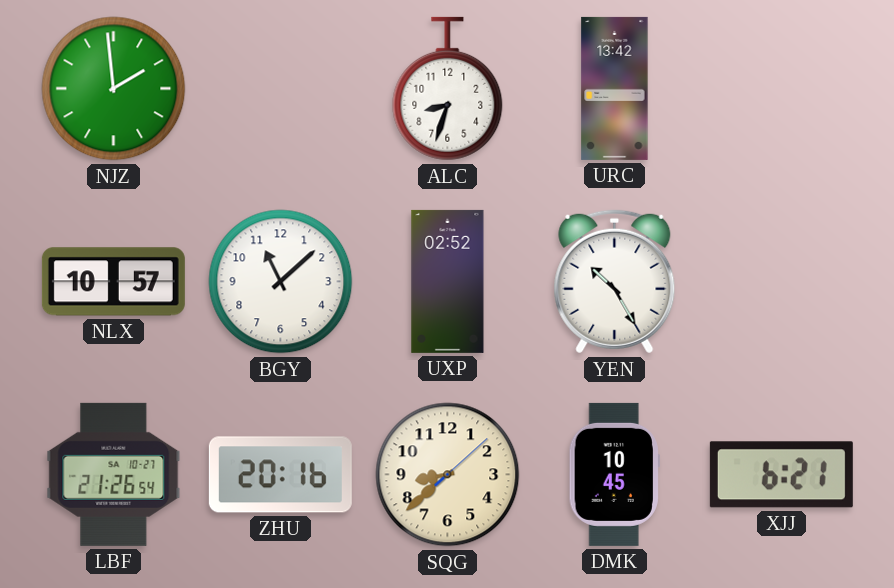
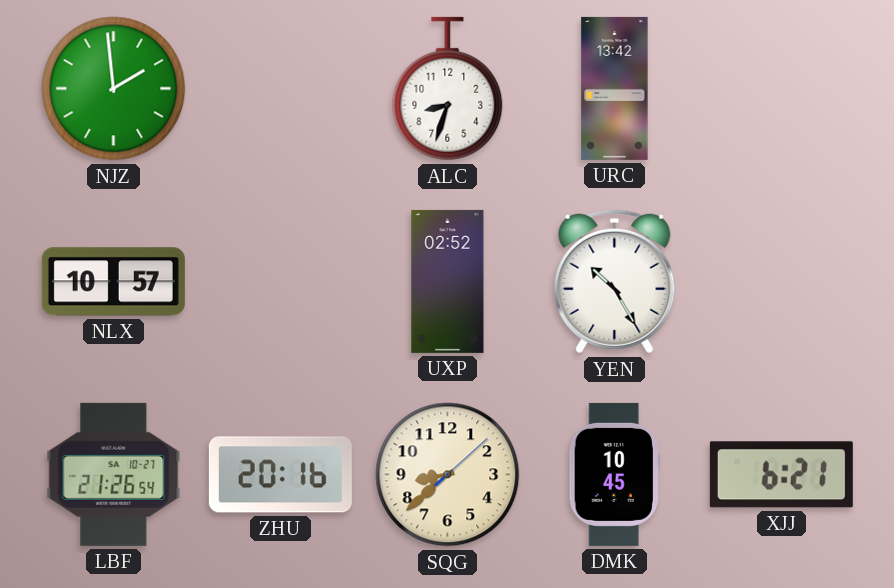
BGY: 11:08 -> none (281, 282)
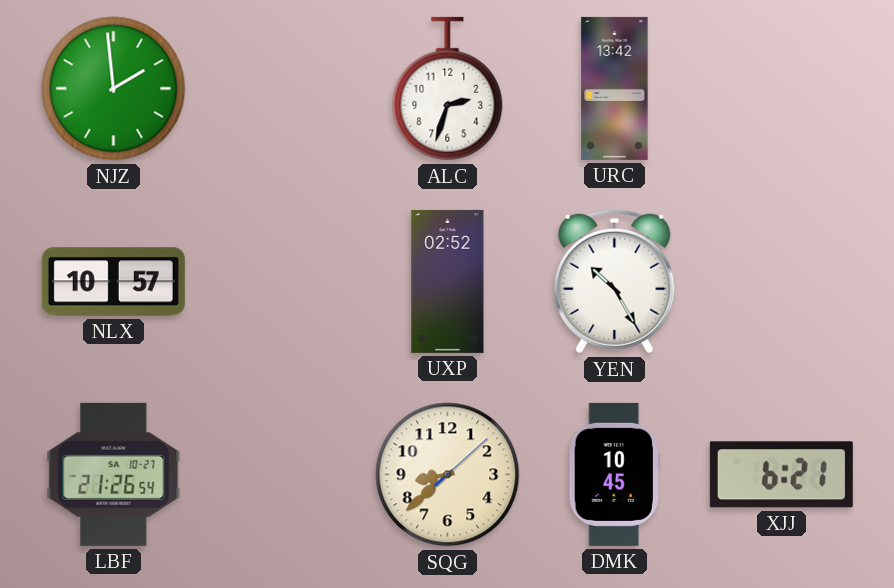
ALC: 8:33 -> 2:33 (448, 89)
ZHU: 20:16 -> none (280, 475)
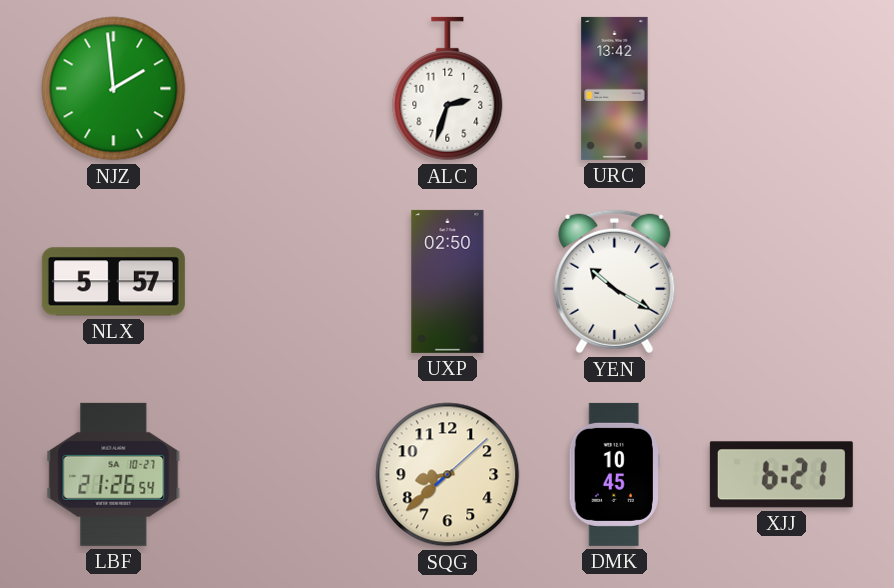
NLX: 10:57 -> 5:57 (113, 282)
UXP: 02:52 -> 02:50 (448, 281)
YEN: 10:25 -> 10:20 (615, 282)
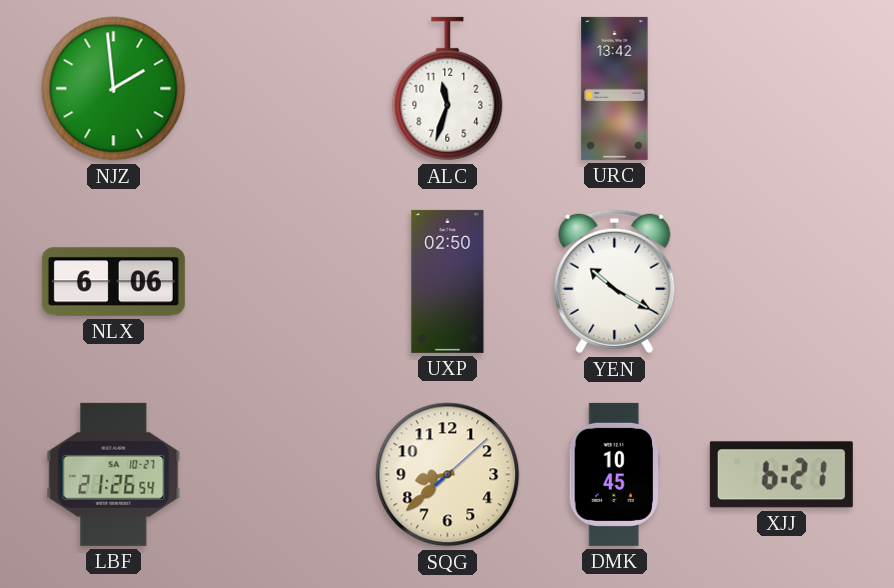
ALC: 2:33 -> 11:33 (448, 89)
NLX: 5:57 -> 6:06 (113, 282)
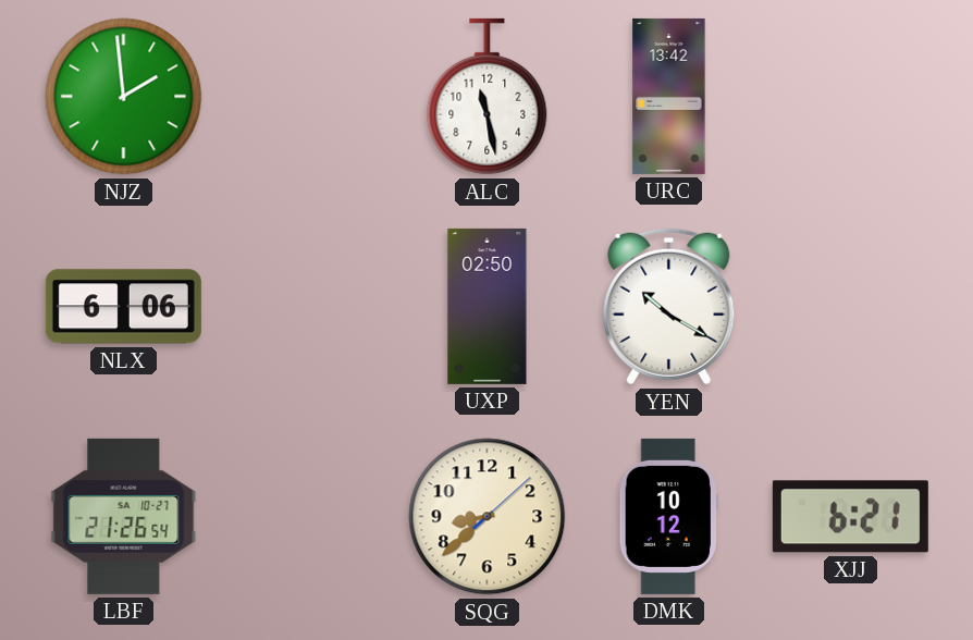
ALC: 11:33 -> 11:28 (488, 97)
DMK: 10:45 -> 10:12 (668, 516)
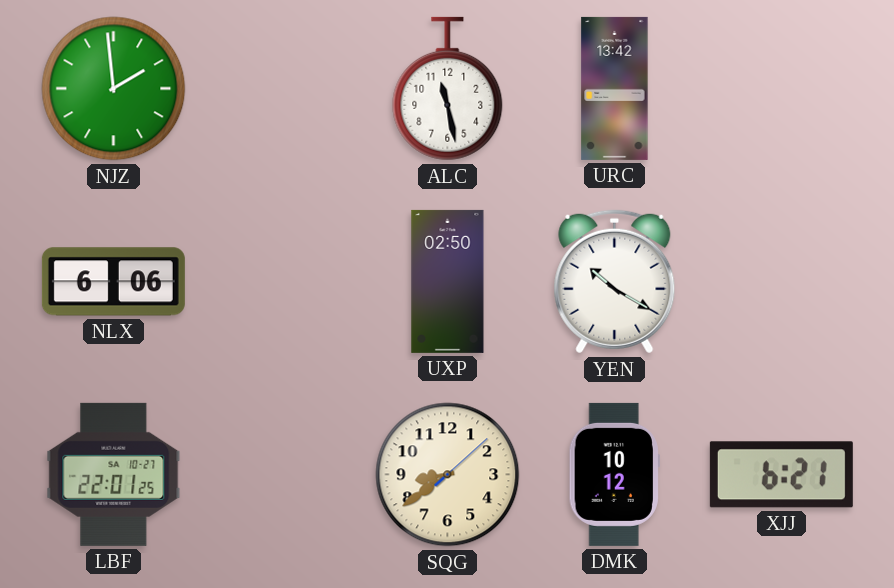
LBF: 21:26 -> 22:01 (114, 474)
SQG: 8:38 -> 8:39 (448, 475)
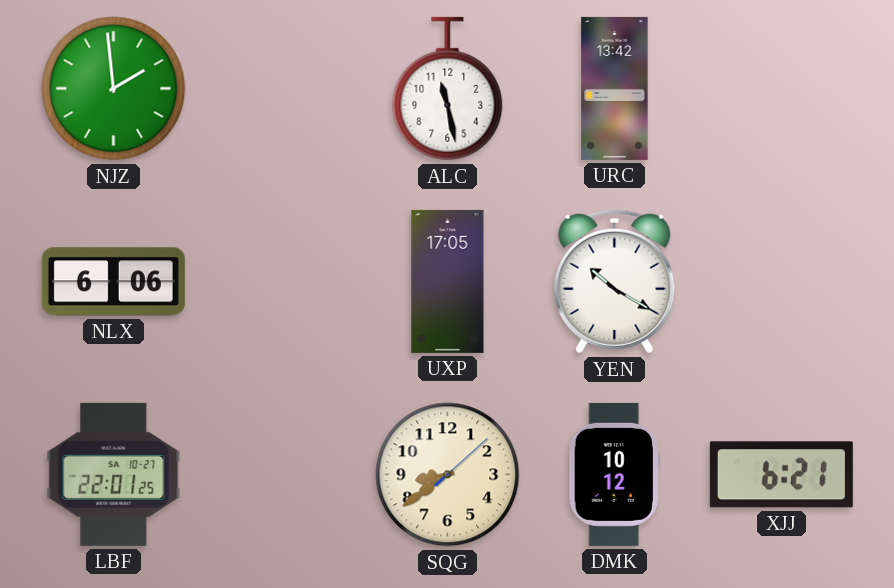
UXP: 02:50 -> 17:05 (448, 281)
